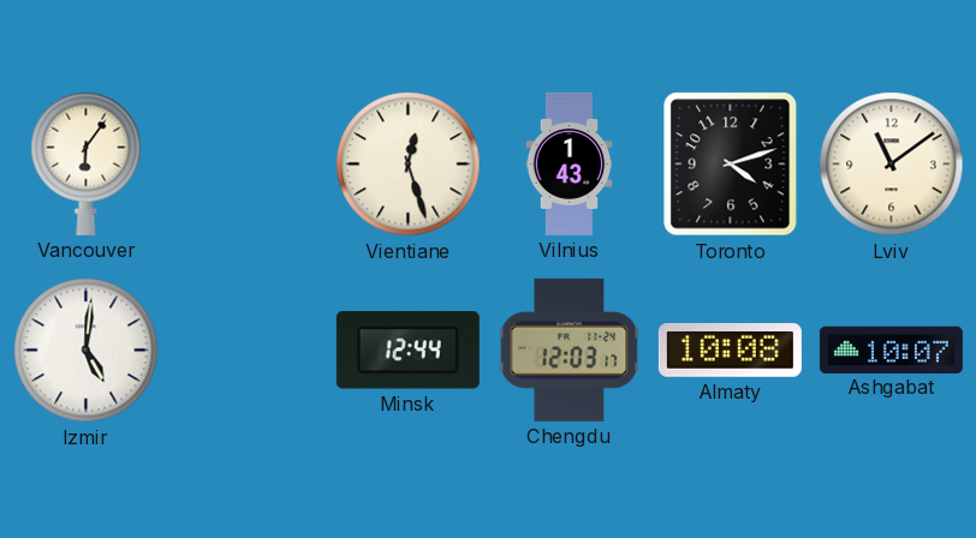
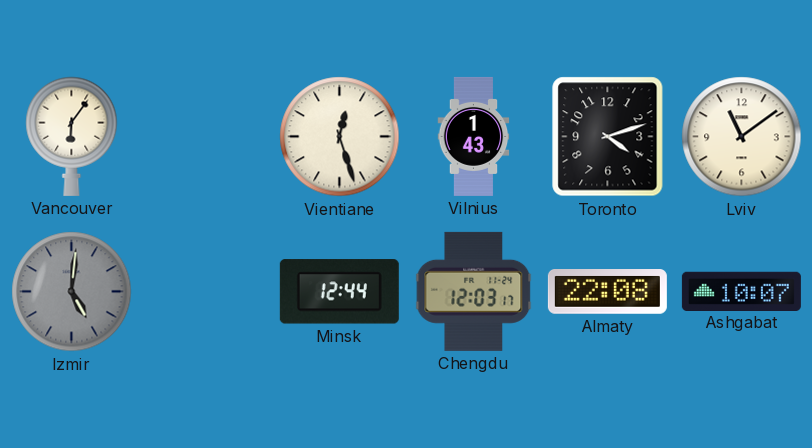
Izmir dial: white -> grey (72, 292)
Almaty: 10:08 -> 22:08 (607, 292)
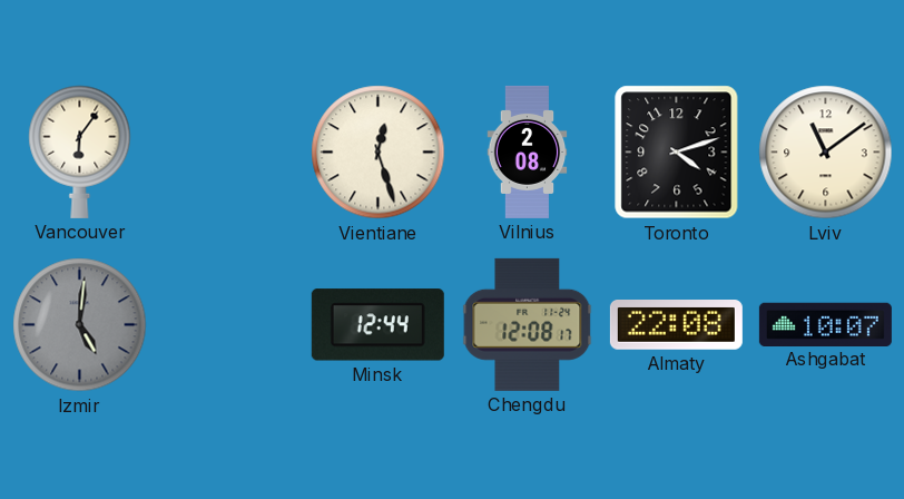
Vilnius: 1:43 -> 2:08 (528, 151)
Chengdu: 12:03 -> 12:08 (528, 324)
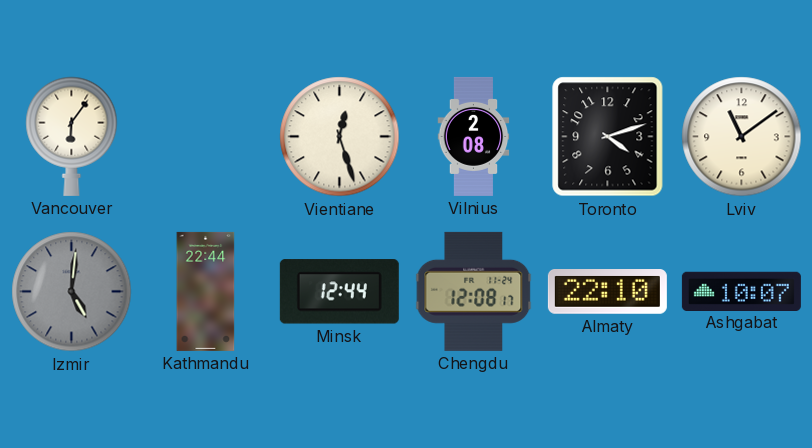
Kathmandu: none -> 22:44 (206, 291)
Almaty: 22:08 -> 22:10 (607, 292)
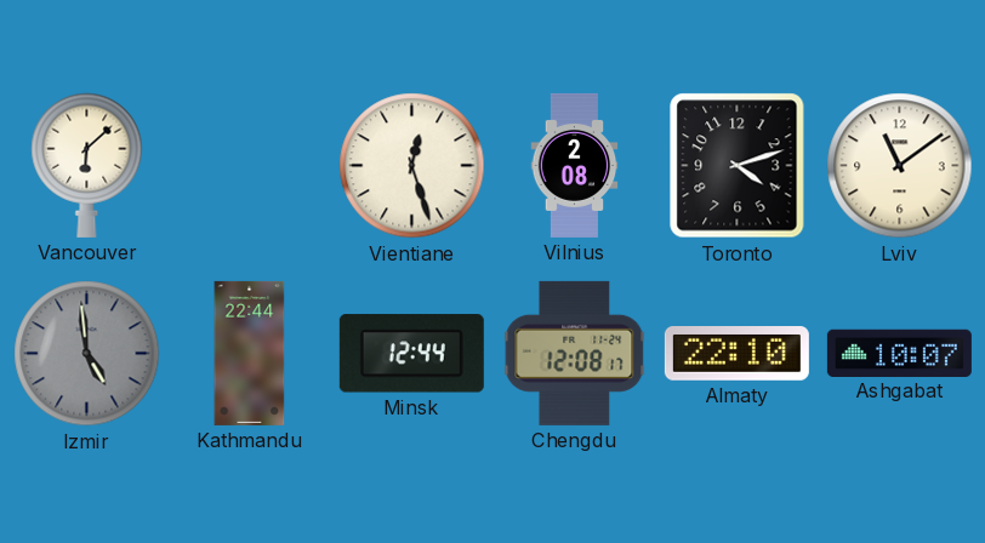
Vancouver: 6:06 -> 6:08 (87, 165)
Izmir: 5:01 -> 4:59 (87, 354)
